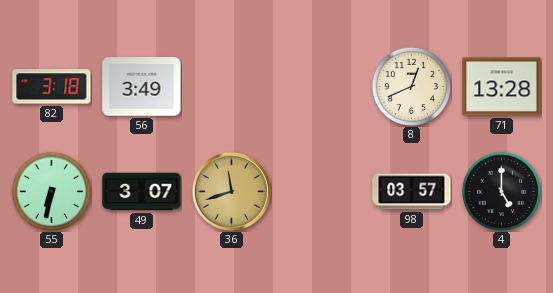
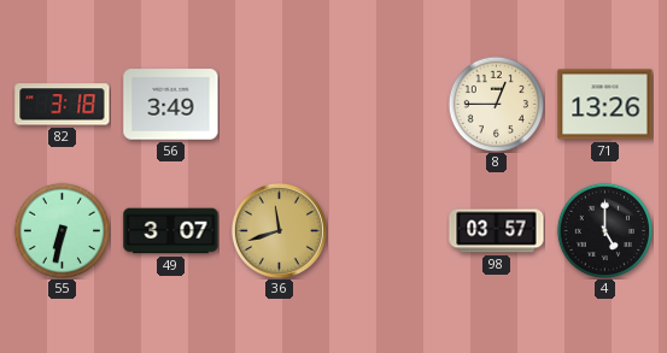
8: 12:41 -> 12:45 (496, 104)
71: 13:28 -> 13:26 (605, 105)
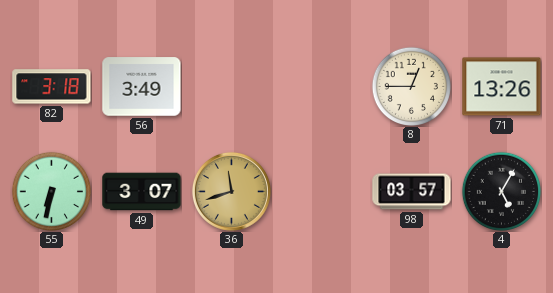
4: 5:00 -> 5:05 (501, 191)
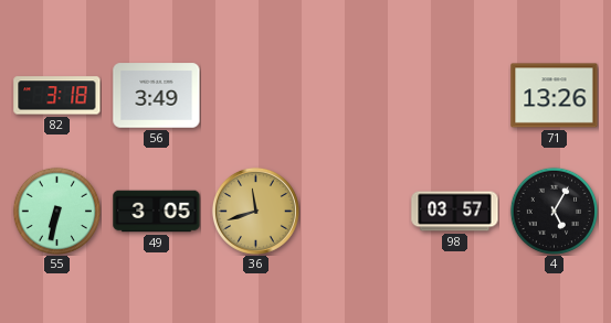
8: 12:45 -> none (411, 86)
49: 3:07 -> 3:05 (157, 212)
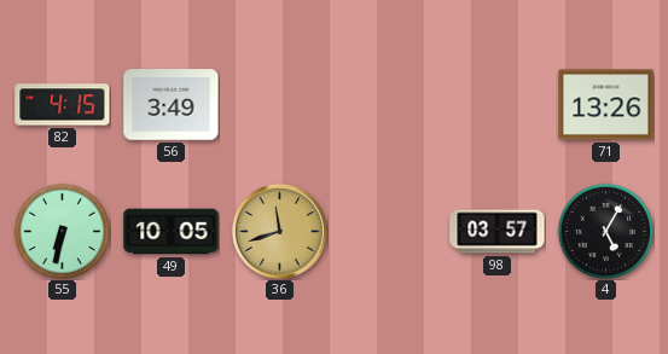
82: 3:18 -> 4:15 (63, 105)
49: 3:05 -> 10:05 (172, 232)
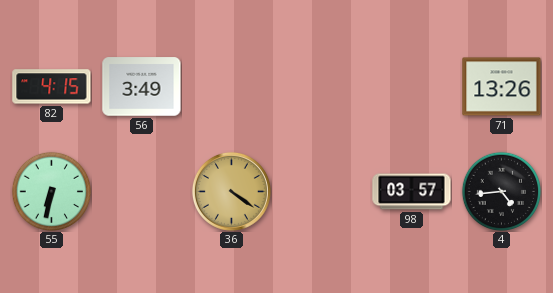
49: 10:05 -> none (172, 232)
36: 11:42 -> 4:21 (231, 191)
4: 5:05 -> 4:44 (501, 191)
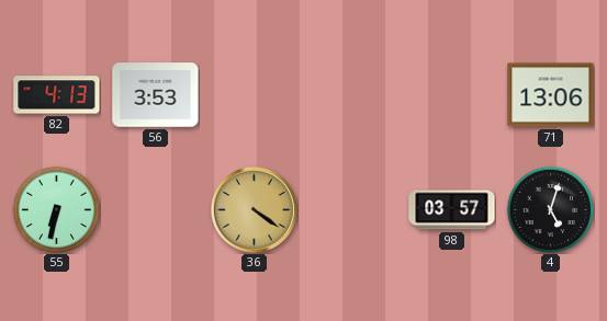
82: 4:15 -> 4:13 (57, 95)
56: 3:49 -> 3:53 (156, 95)
71: 13:26 -> 13:06 (551, 95)
4: 4:44 -> 5:03 (550, 209)
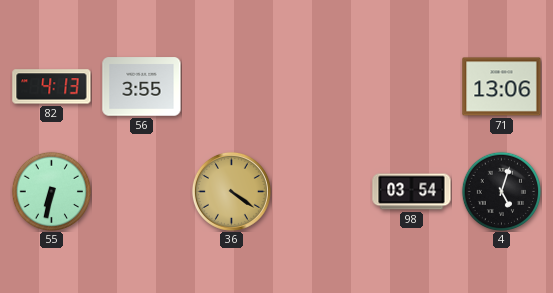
56: 3:53 -> 3:55 (142, 87)
98: 03:57 -> 03:54 (412, 192)
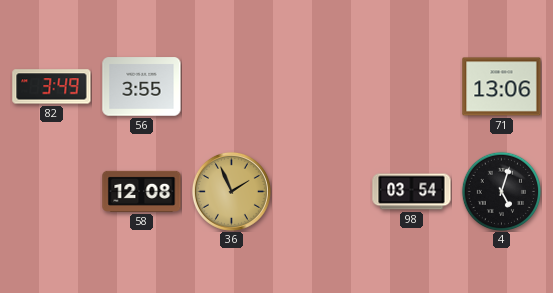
82: 4:13 -> 3:49 (52, 87)
55: 6:32 -> none (51, 191)
58: none -> 12:08 (142, 191)
36: 4:21 -> 1:56 (231, 191)
